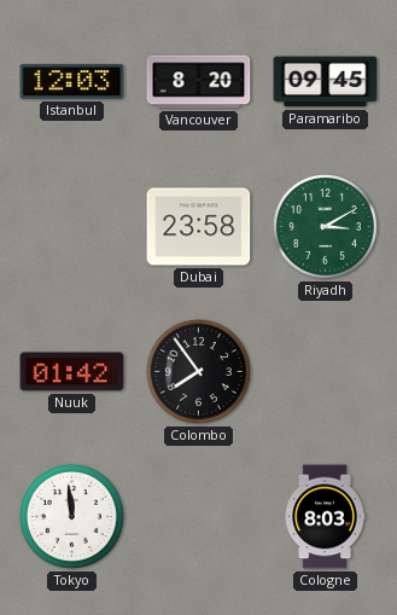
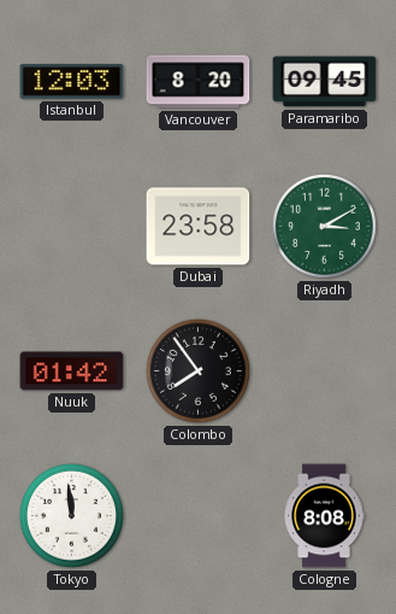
Cologne: 8:03 -> 8:08 (324, 516)
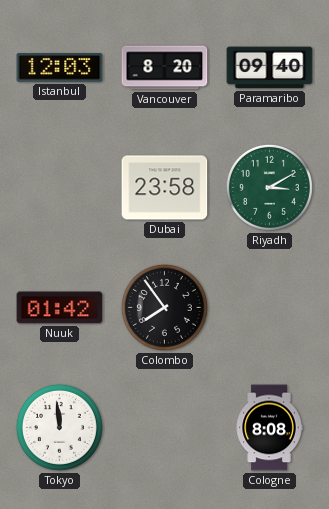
Paramaribo: 09:45 -> 09:40 (270, 68)
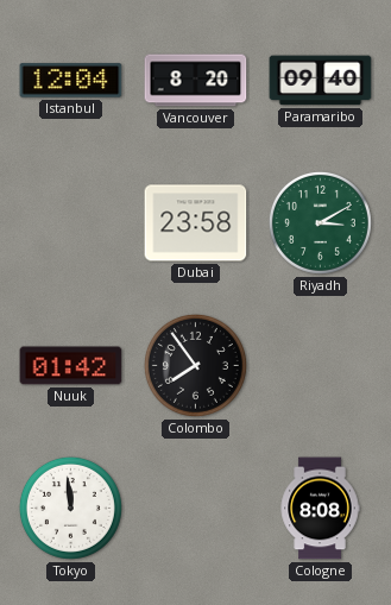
Istanbul: 12:03 -> 12:04 (71, 81)
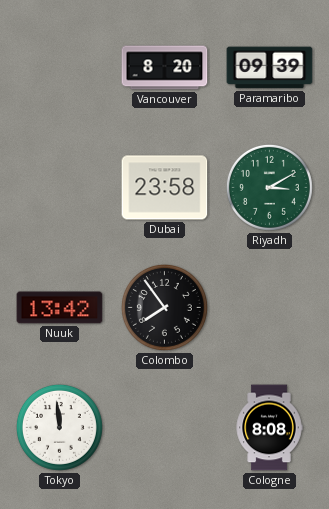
Istanbul: 12:04 -> none (71, 81)
Paramaribo: 09:40 -> 09:39 (270, 68)
Nuuk: 01:42 -> 13:42 (60, 308)
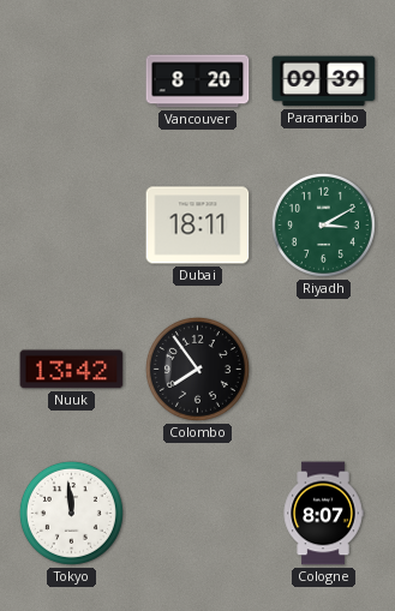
Dubai: 23:58 -> 18:11 (198, 226)
Cologne: 8:08 -> 8:07 (323, 514)
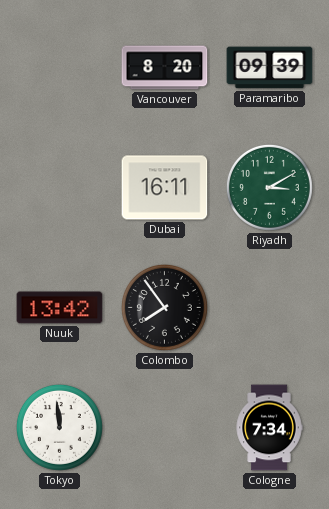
Dubai: 18:11 -> 16:11 (165, 188)
Cologne: 8:07 -> 7:34 (269, 428)
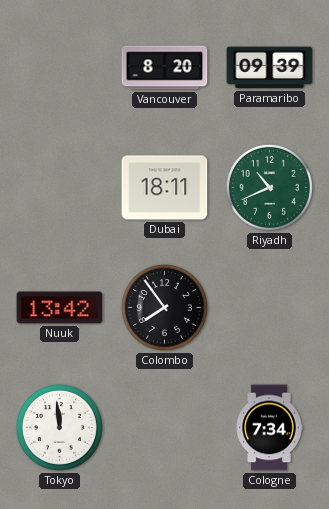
Dubai: 16:11 -> 18:11 (165, 188)
Riyadh: 3:10 -> 10:41 (269, 187)
